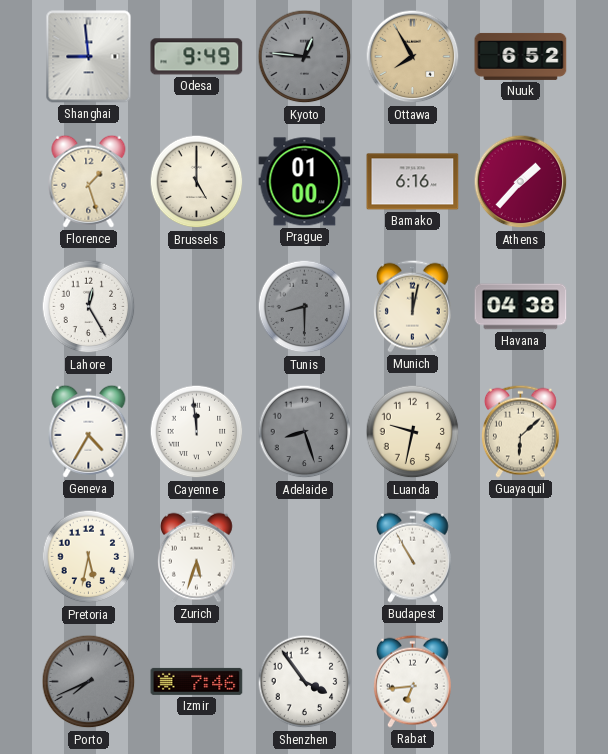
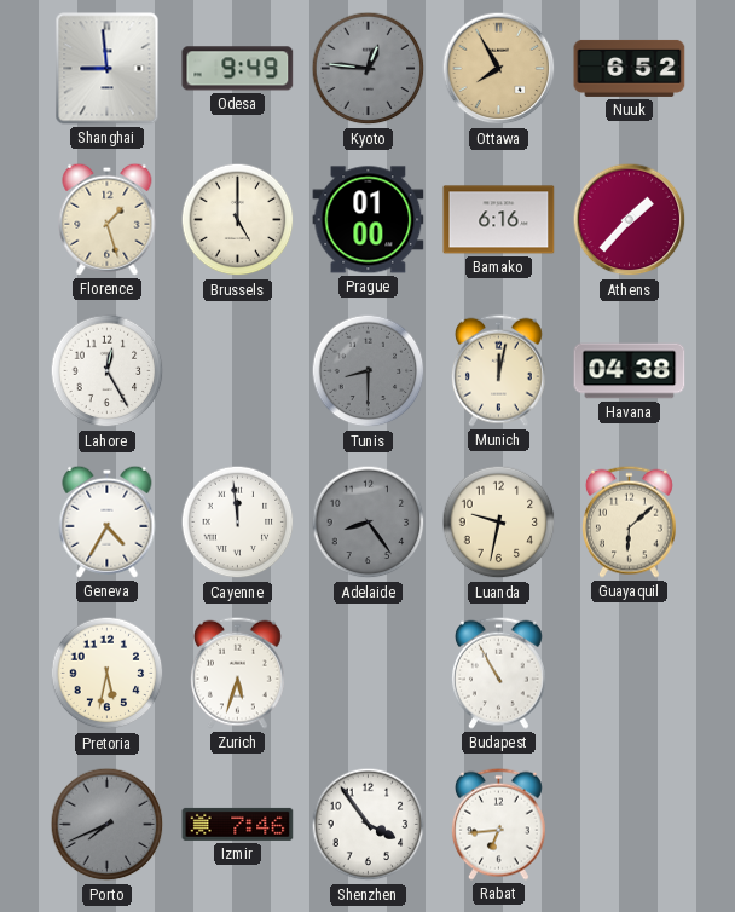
Adelaide: 8:27 -> 8:24 (369, 523)
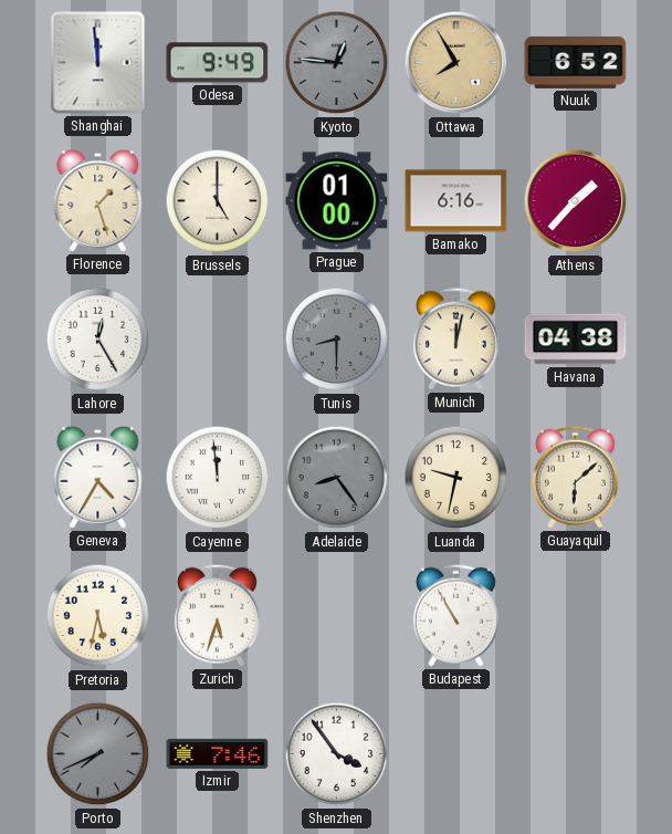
Shanghai: 8:59 -> 11:59 (98, 63)
Rabat: 6:44 -> none (498, 824)
